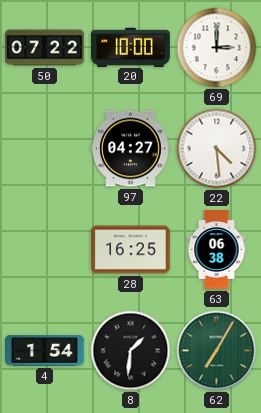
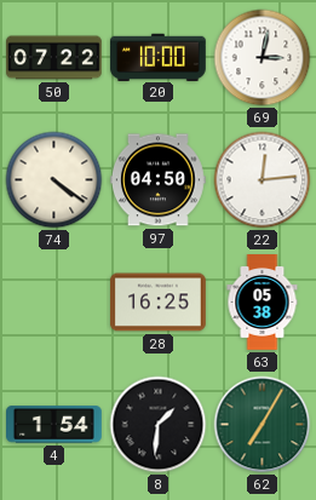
69: 3:00 -> 3:02 (263, 58)
74: none -> 4:21 (54, 180)
97: 04:27 -> 04:50 (159, 180)
22: 4:29 -> 12:14 (263, 180)
63: 06:38 -> 05:38 (263, 303)
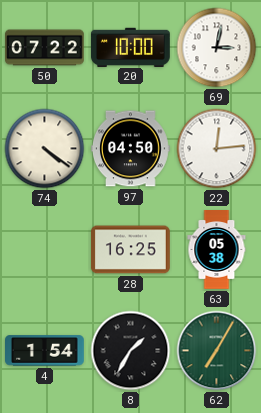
8: 1:31 -> 1:35 (131, 351)
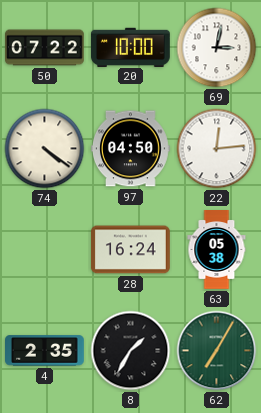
28: 16:25 -> 16:24 (131, 250)
4: 1:54 -> 2:35 (45, 351)
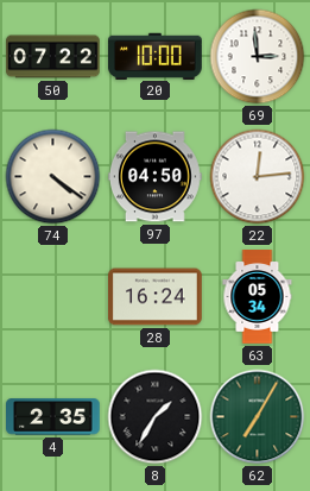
69: 3:02 -> 2:59 (258, 57)
63: 05:38 -> 05:34 (258, 297)
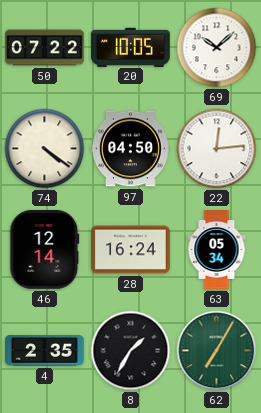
20: 10:00 -> 10:05 (130, 47)
69: 2:59 -> 10:08 (217, 48)
46: none -> 12:14 (45, 249)
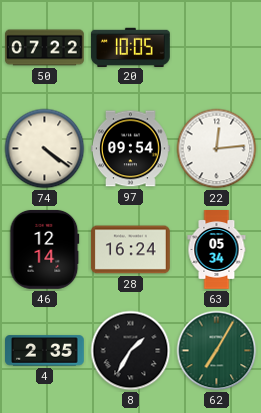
69: 10:08 -> none (217, 48)
97: 04:50 -> 09:54 (131, 149)
